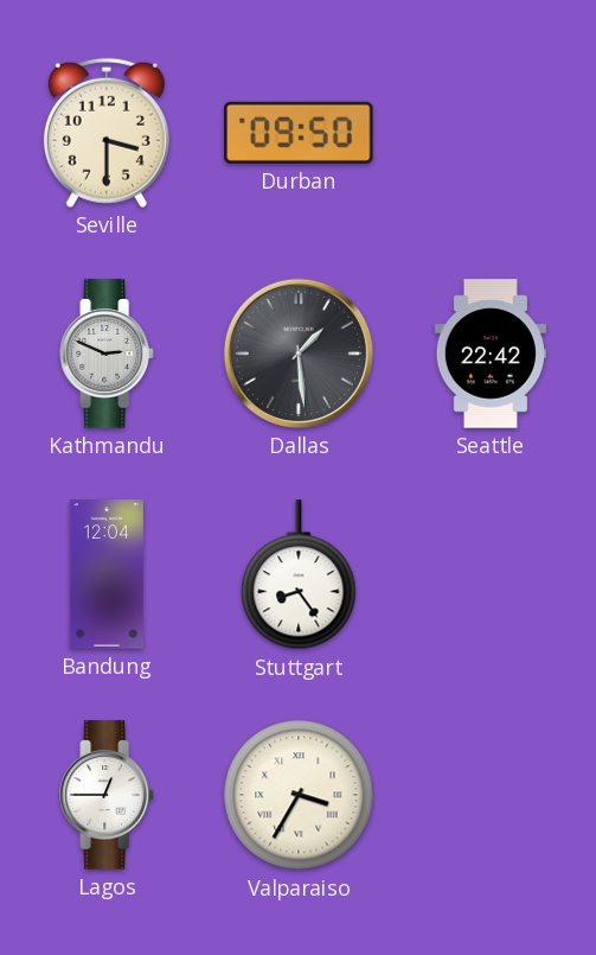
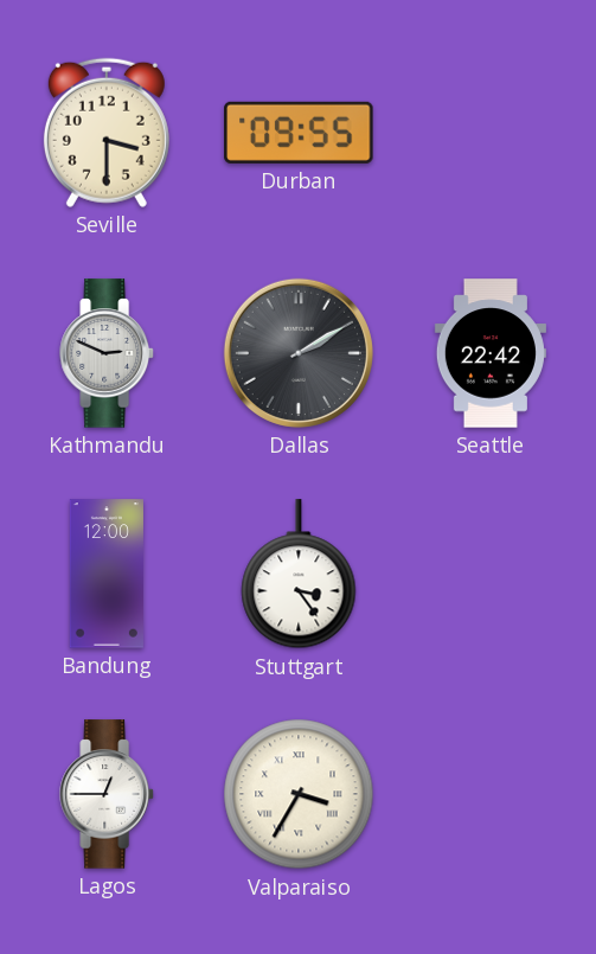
Durban: 09:50 -> 09:55 (299, 133)
Dallas: 1:29 -> 2:10 (299, 353)
Bandung: 12:04 -> 12:00 (107, 574)
Stuttgart: 8:24 -> 3:24 (299, 575)
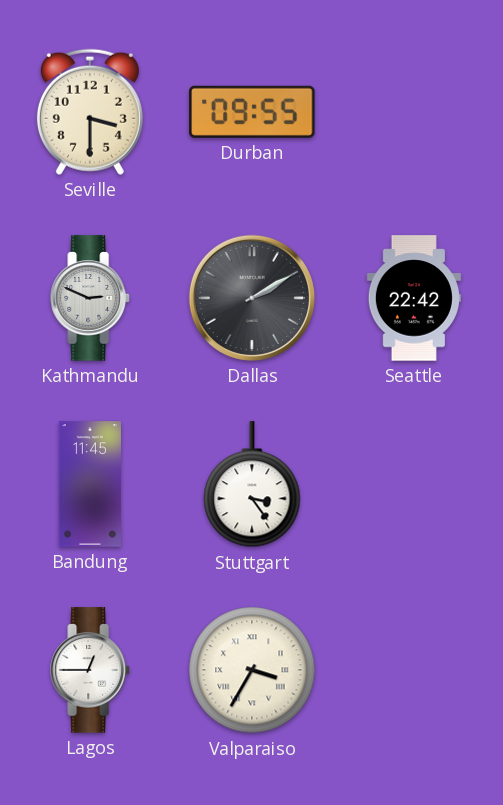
Bandung: 12:00 -> 11:45 (90, 484)
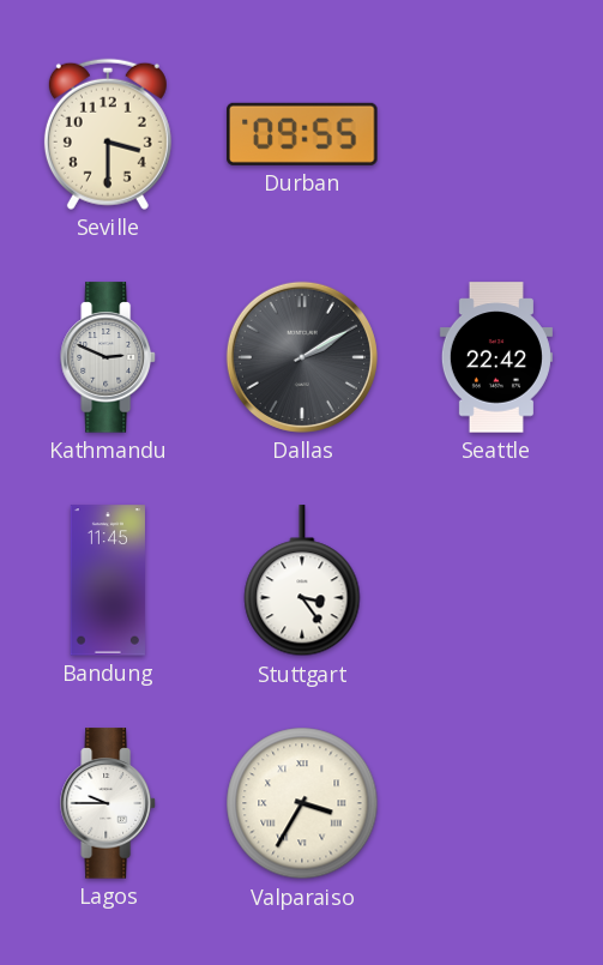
Lagos: 12:45 -> 9:45 (108, 803)
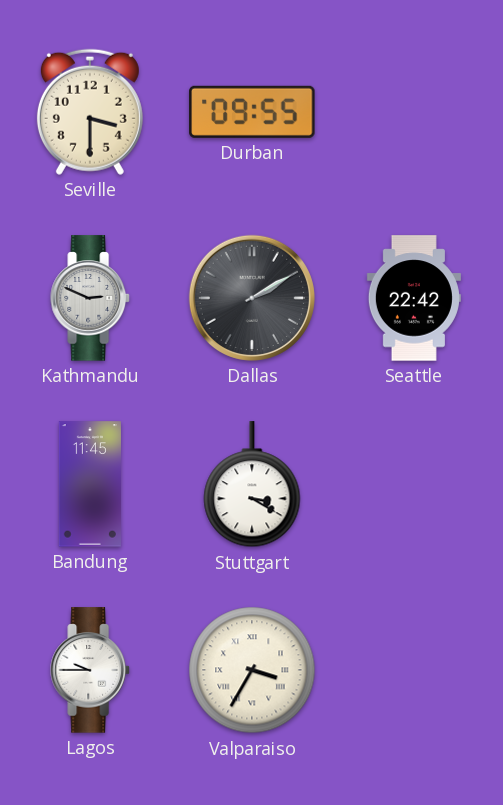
Stuttgart: 3:24 -> 3:20 (252, 485)
